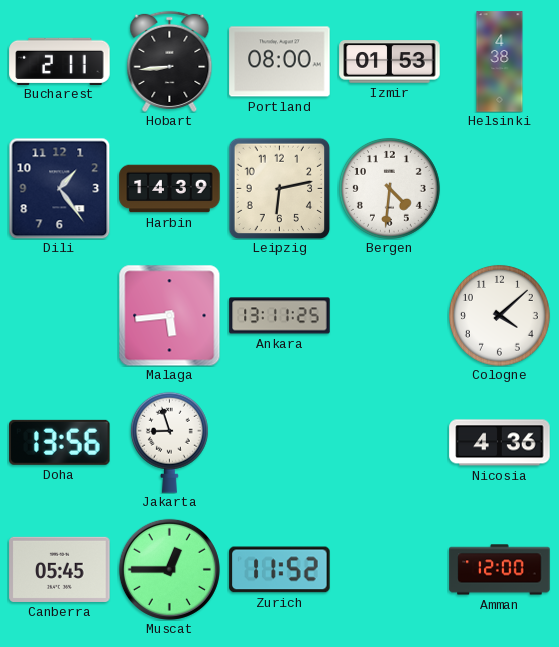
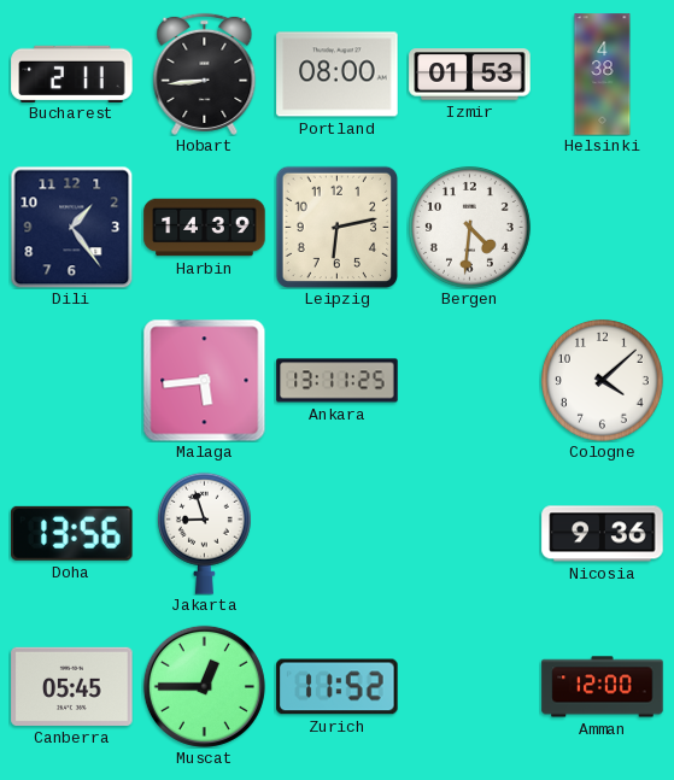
Nicosia: 4:36 -> 9:36 (603, 534)
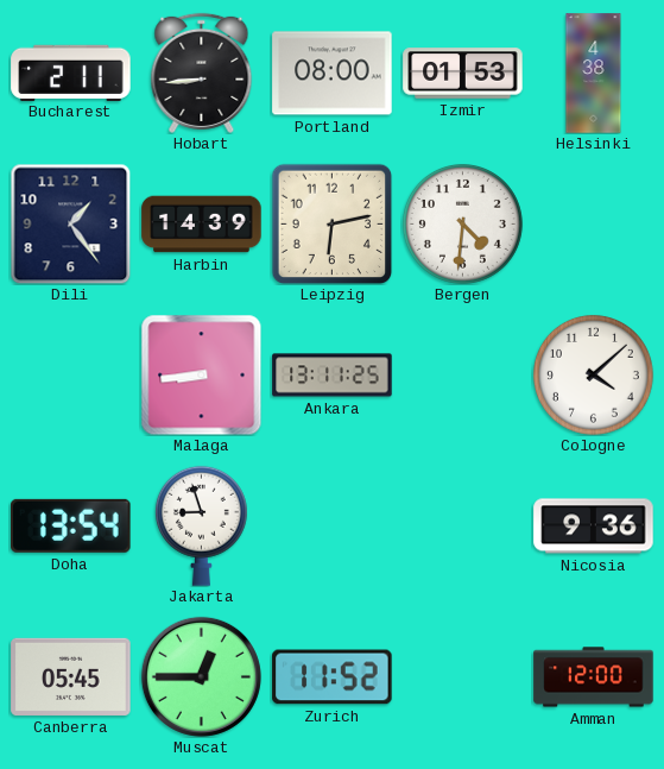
Malaga: 5:44 -> 8:44 (201, 374)
Doha: 13:56 -> 13:54 (71, 525)
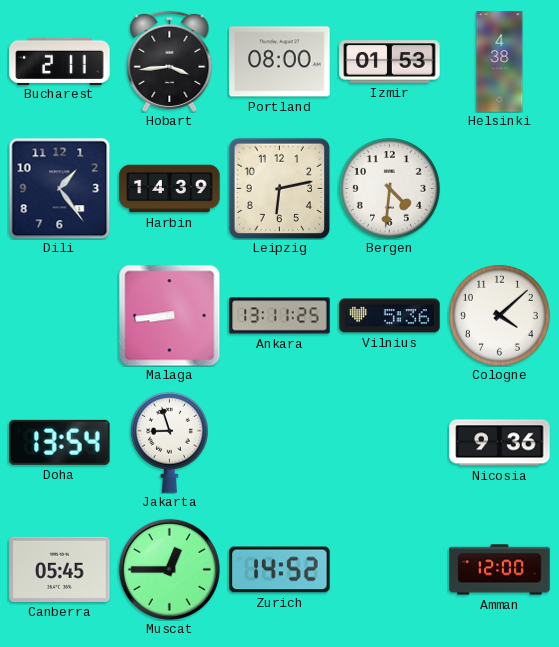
Hobart: 8:44 -> 3:44 (170, 61)
Vilnius: none -> 5:36 (390, 316)
Zurich: 11:52 -> 14:52 (280, 570)
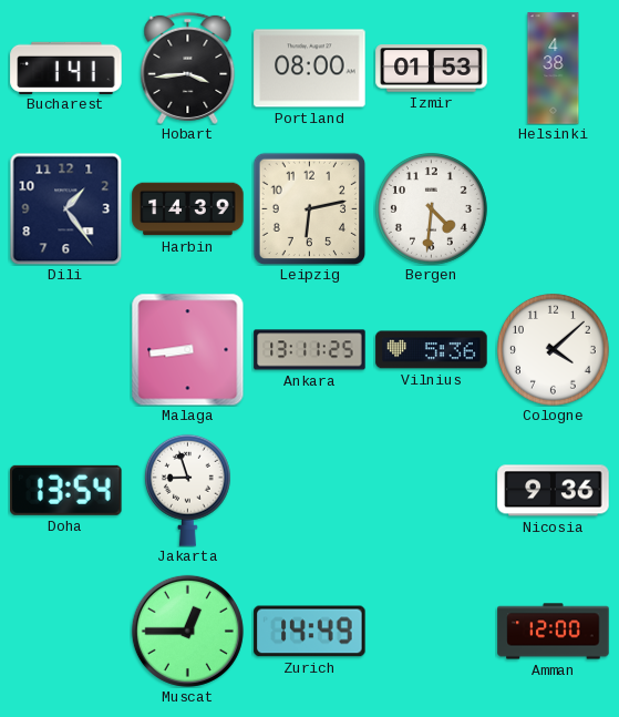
Bucharest: 2:11 -> 1:41 (66, 68)
Canberra: 05:45 -> none (60, 569)
Zurich: 14:52 -> 14:49 (310, 632)
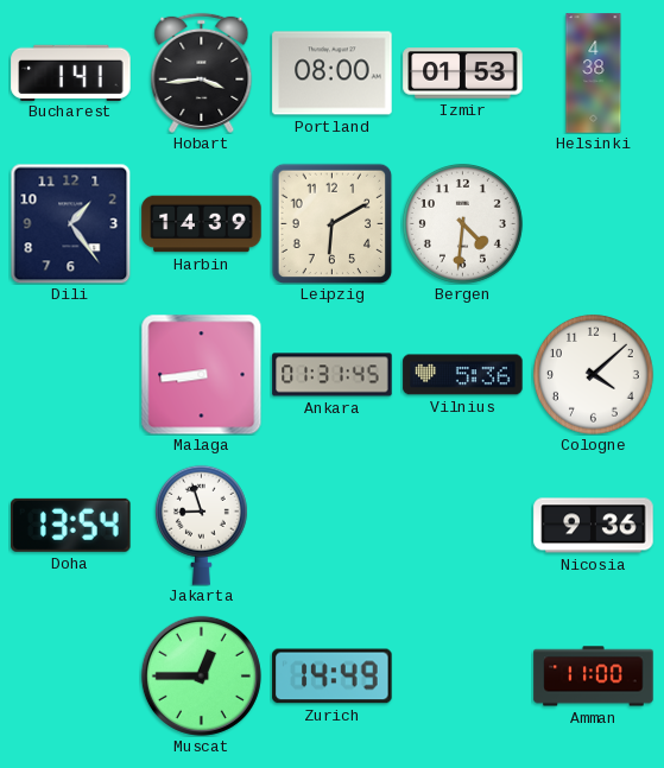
Leipzig: 6:13 -> 6:10 (331, 223)
Ankara: 13:11 -> 01:31 (333, 375)
Amman: 12:00 -> 11:00 (594, 677)
